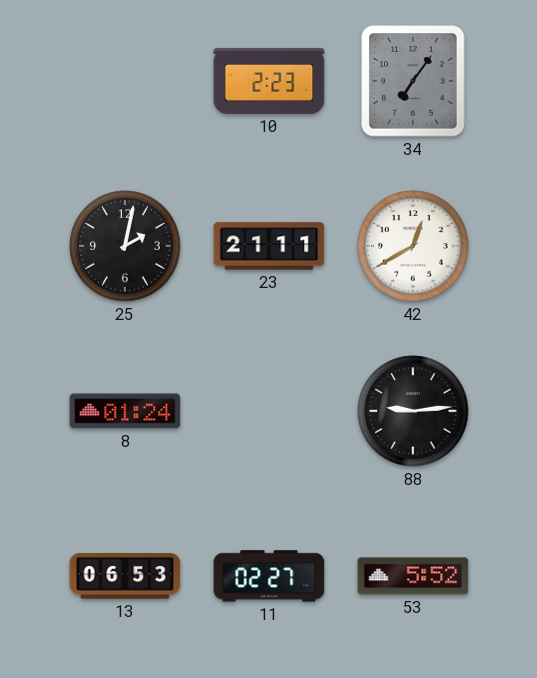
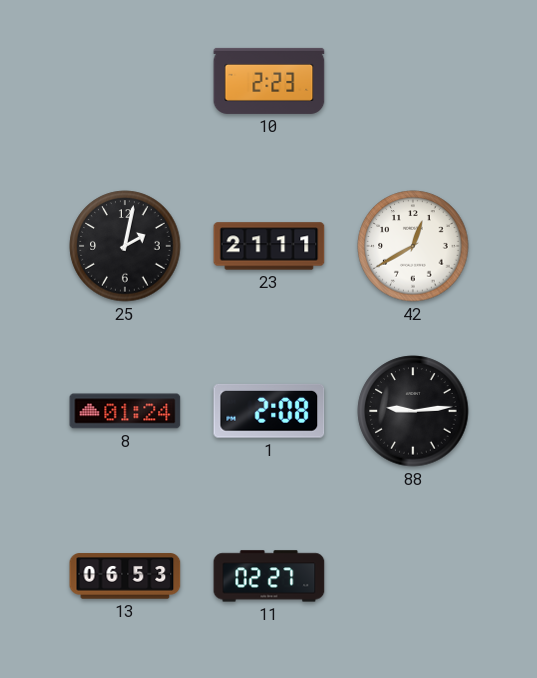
34: 7:06 -> none (413, 81)
1: none -> 2:08 (269, 411)
53: 5:52 -> none (413, 576)
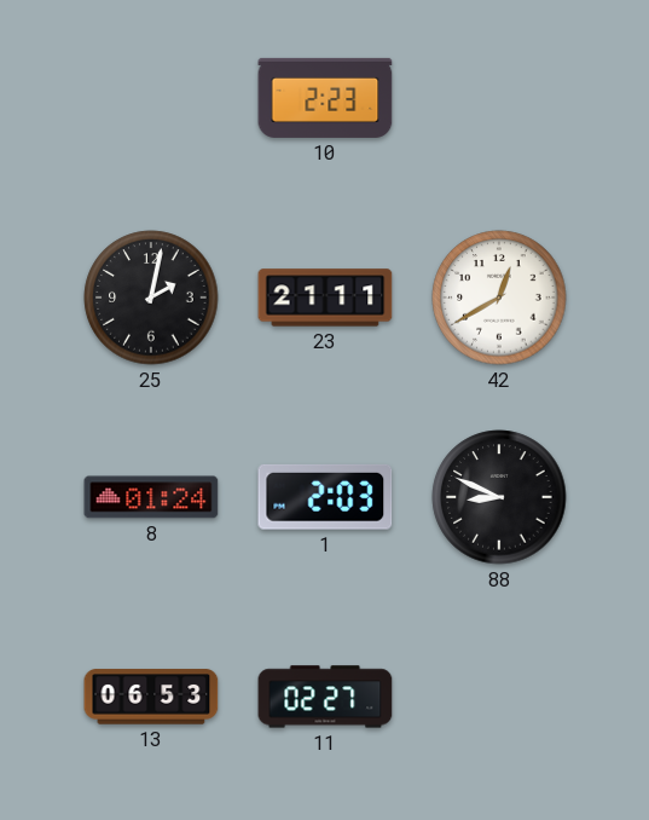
1: 2:08 -> 2:03 (325, 497)
88: 9:14 -> 8:49 (499, 497)
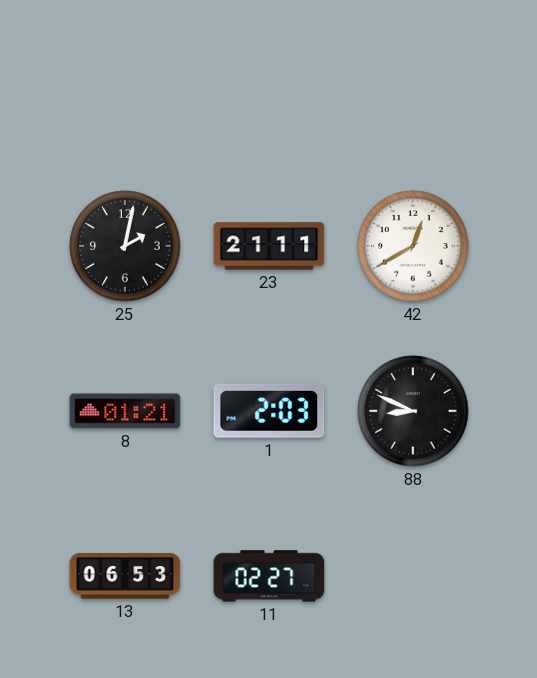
10: 2:23 -> none (325, 98)
8: 01:24 -> 01:21 (125, 411)
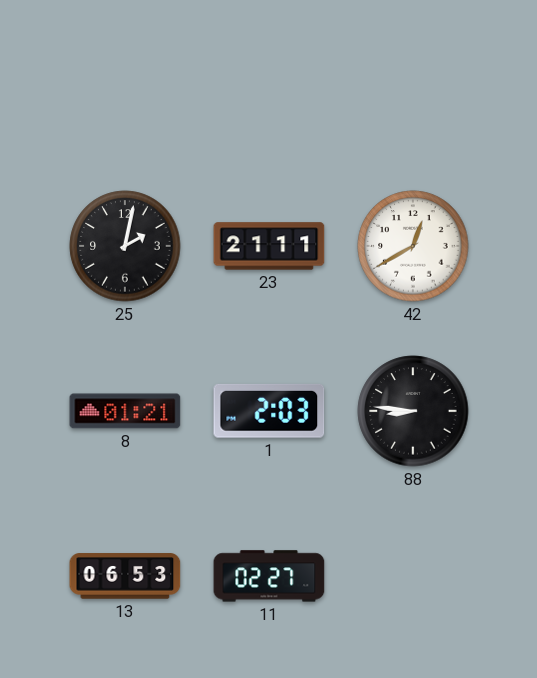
88: 8:49 -> 8:46 (413, 411)
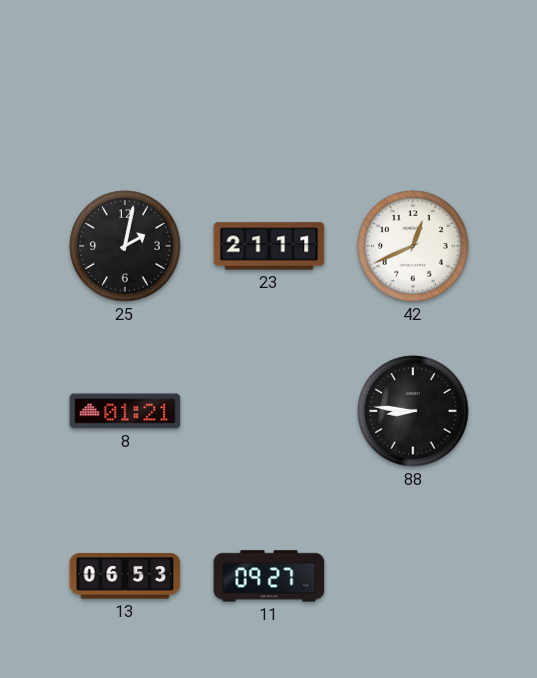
42: 12:40 -> 12:41 (413, 246)
1: 2:03 -> none (269, 411)
11: 02:27 -> 09:27 (269, 576)
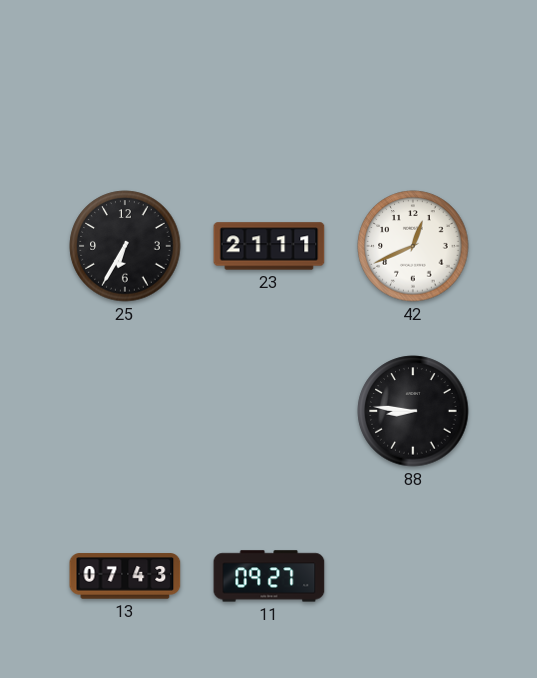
25: 2:02 -> 6:35 (125, 246)
8: 01:21 -> none (125, 411)
13: 06:53 -> 07:43 (125, 576)
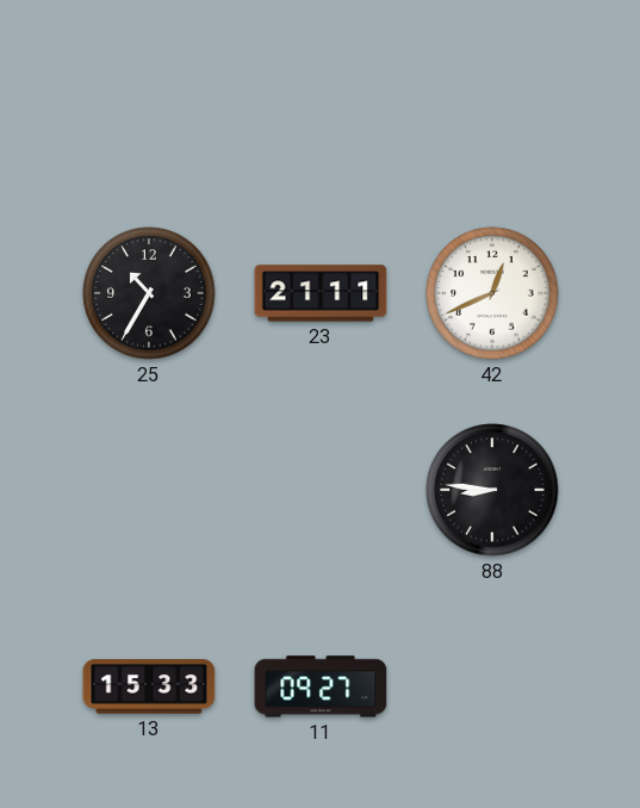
25: 6:35 -> 10:35 (149, 293)
13: 07:43 -> 15:33 (149, 686)
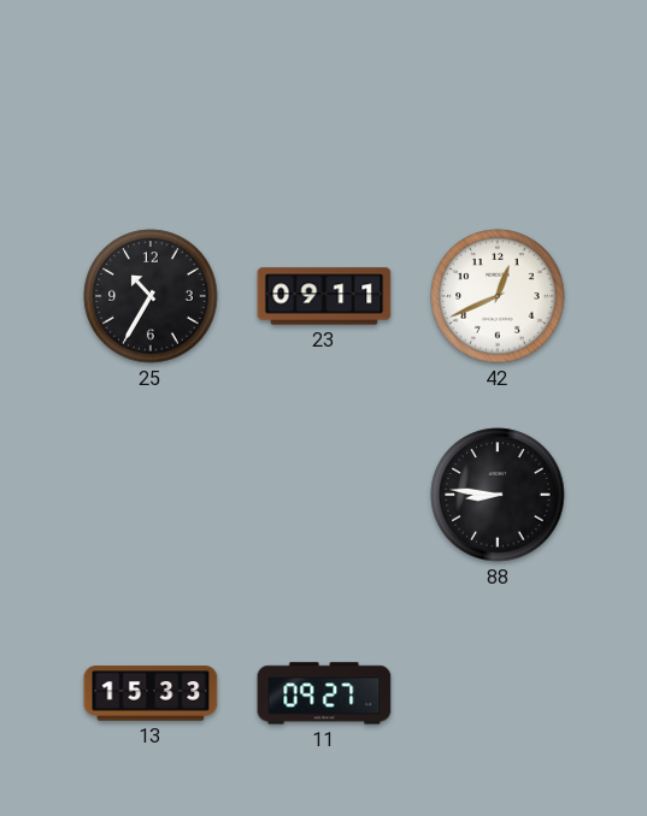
23: 21:11 -> 09:11 (324, 296)
